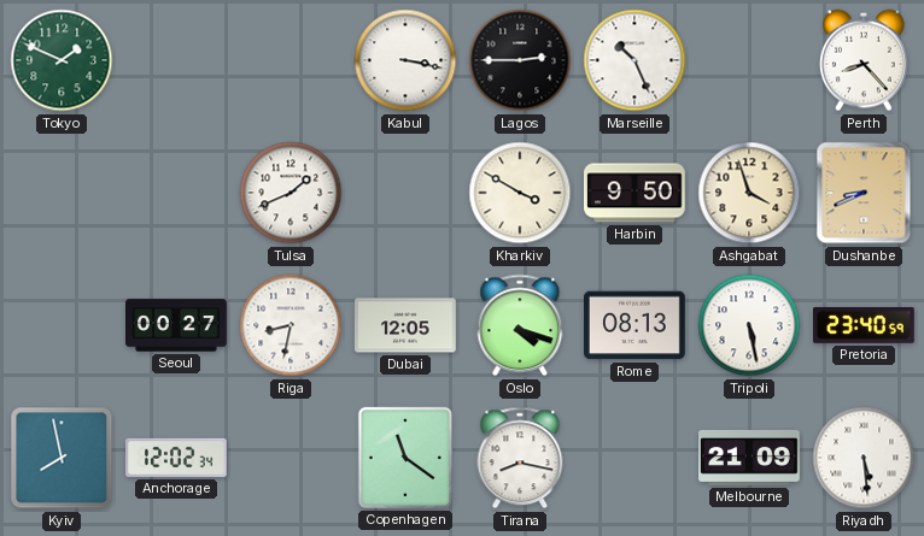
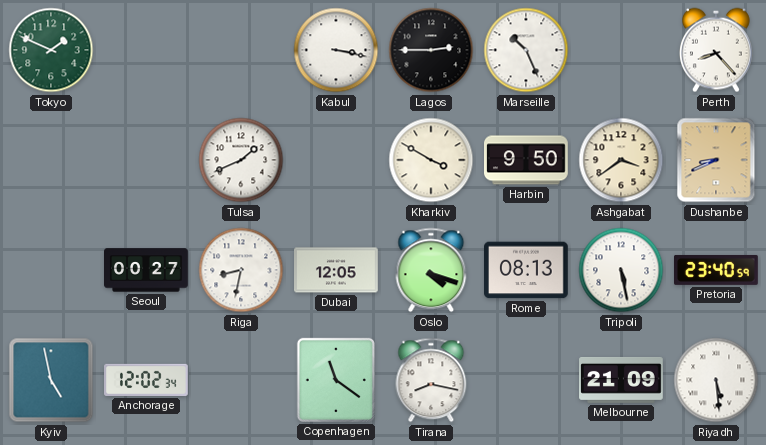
Ashgabat: 3:57 -> 3:39 (621, 160)
Kyiv: 7:58 -> 4:58 (51, 380)
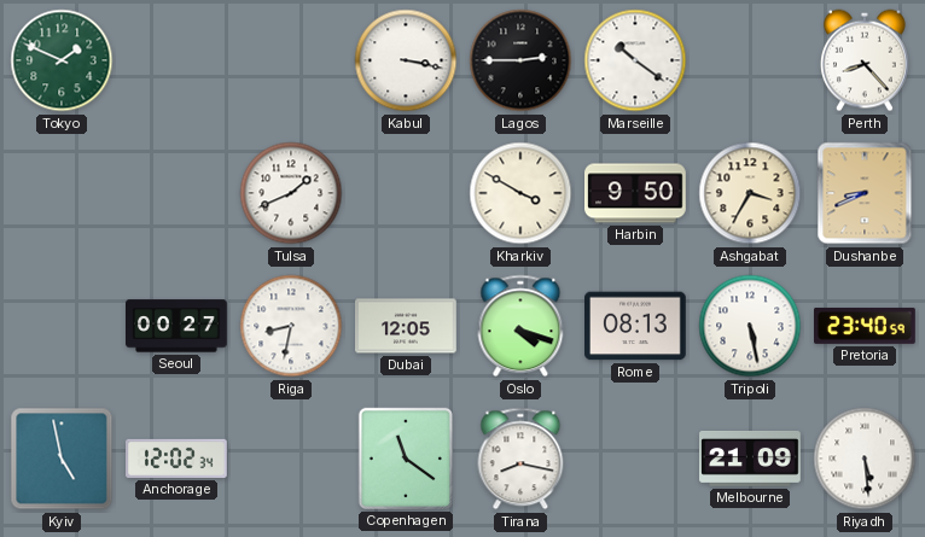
Marseille: 10:26 -> 10:21 (635, 60)
Ashgabat: 3:39 -> 3:35 (750, 193)
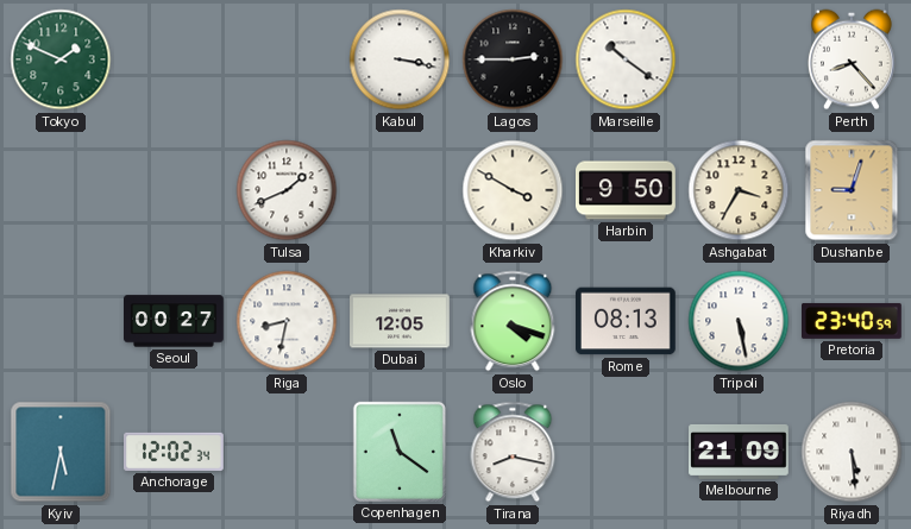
Dushanbe: 8:41 -> 9:03 (852, 190)
Kyiv: 4:58 -> 5:32 (61, 452)
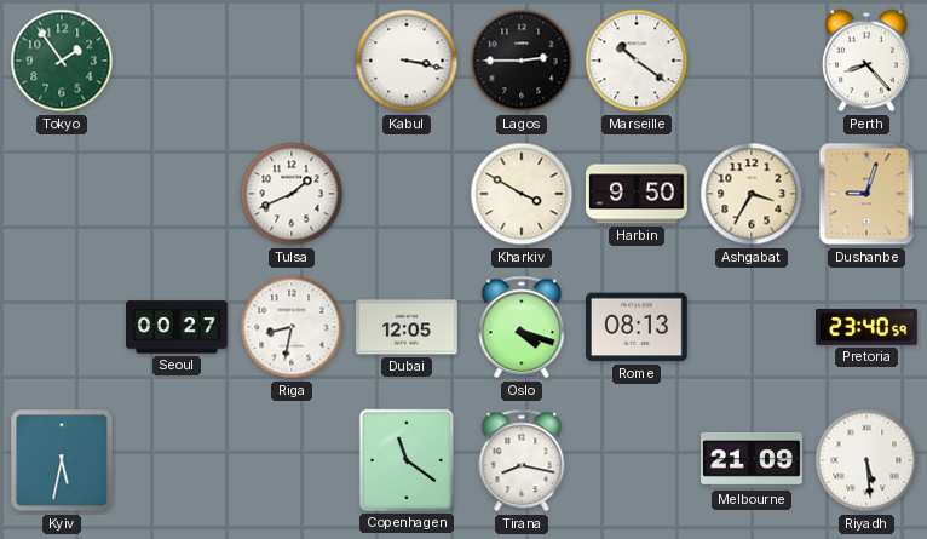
Tokyo: 1:49 -> 1:54 (62, 61)
Tripoli: 5:28 -> none (739, 321)
Anchorage: 12:02 -> none (175, 452)
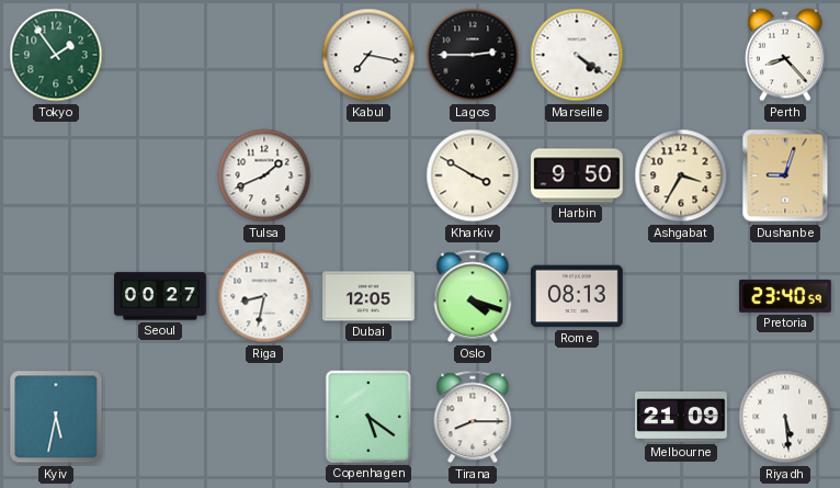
Kabul: 3:17 -> 7:17 (368, 55)
Marseille: 10:21 -> 4:21 (577, 55)
Copenhagen: 11:21 -> 5:21 (368, 417)
Tirana: 8:17 -> 8:15 (473, 417)
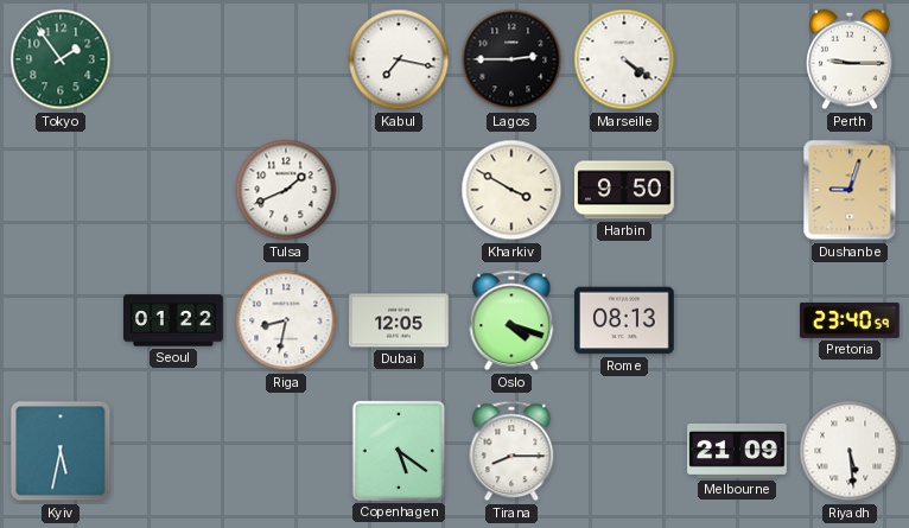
Perth: 8:23 -> 9:15 (851, 59)
Ashgabat: 3:35 -> none (681, 175)
Seoul: 00:27 -> 01:22 (174, 320)
